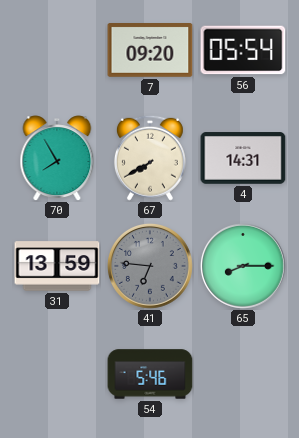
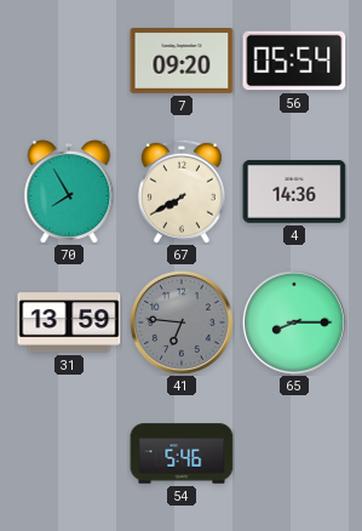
4: 14:31 -> 14:36 (294, 192)
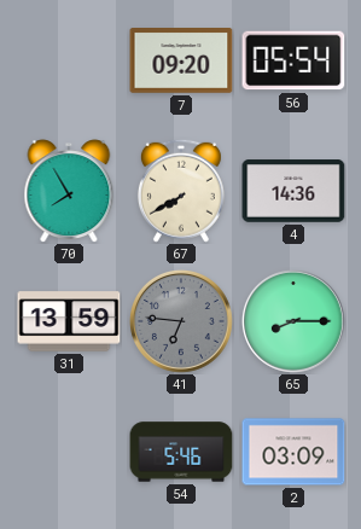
2: none -> 03:09 (293, 452)
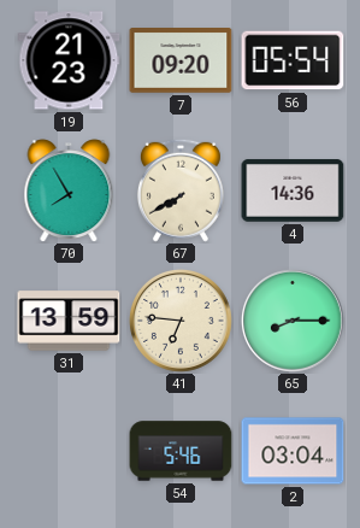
19: none -> 21:23 (69, 60)
41 dial: grey -> cream (181, 321)
2: 03:09 -> 03:04 (293, 451)
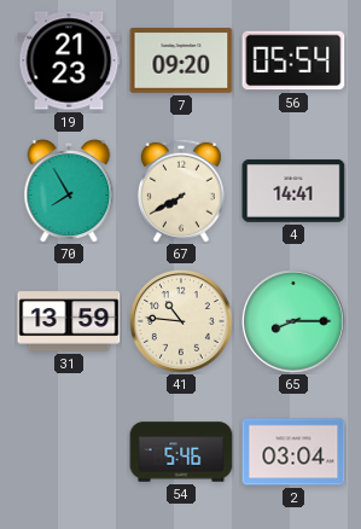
4: 14:36 -> 14:41 (293, 191)
41: 6:46 -> 10:46 (181, 321)
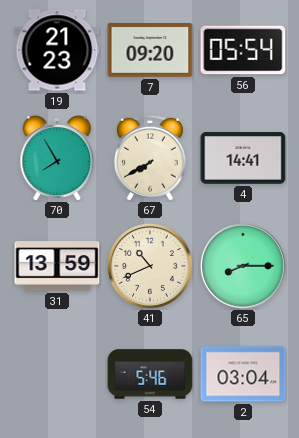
41: 10:46 -> 10:41 (150, 266)
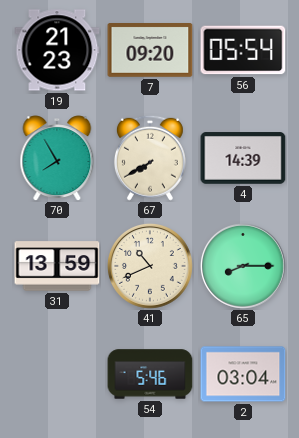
4: 14:41 -> 14:39 (243, 158)
